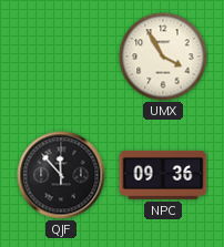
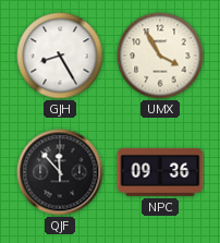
GJH: none -> 8:25 (60, 56)
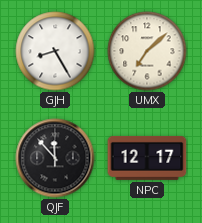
UMX: 3:55 -> 7:08 (147, 51)
NPC: 09:36 -> 12:17 (147, 158)
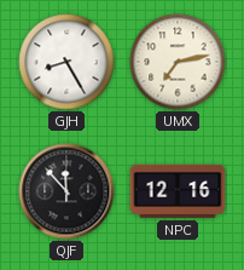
UMX: 7:08 -> 7:13 (178, 62)
NPC: 12:17 -> 12:16 (178, 191)
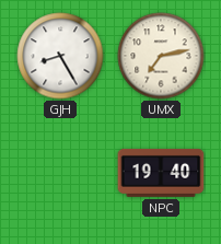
QJF: 11:53 -> none (66, 191)
NPC: 12:16 -> 19:40 (161, 173)
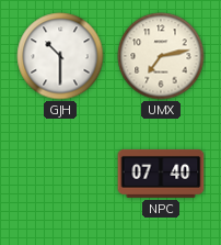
GJH: 8:25 -> 10:30 (60, 56)
NPC: 19:40 -> 07:40 (161, 174)
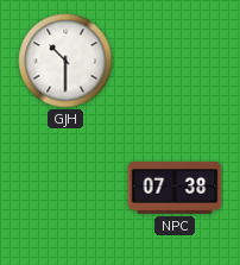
UMX: 7:13 -> none (161, 56)
NPC: 07:40 -> 07:38 (175, 188)
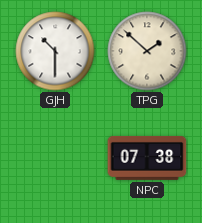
TPG: none -> 1:52 (147, 51)
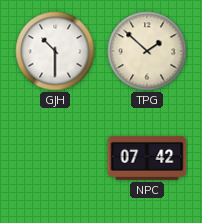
NPC: 07:38 -> 07:42 (147, 158)
